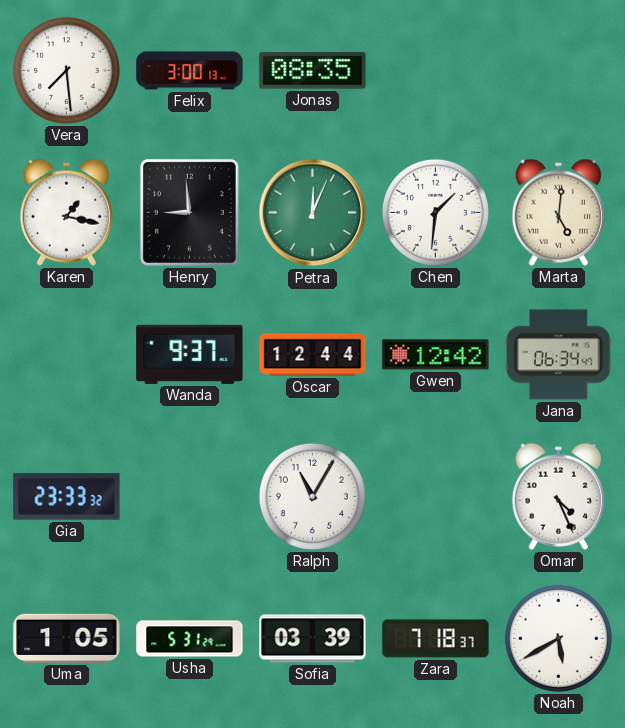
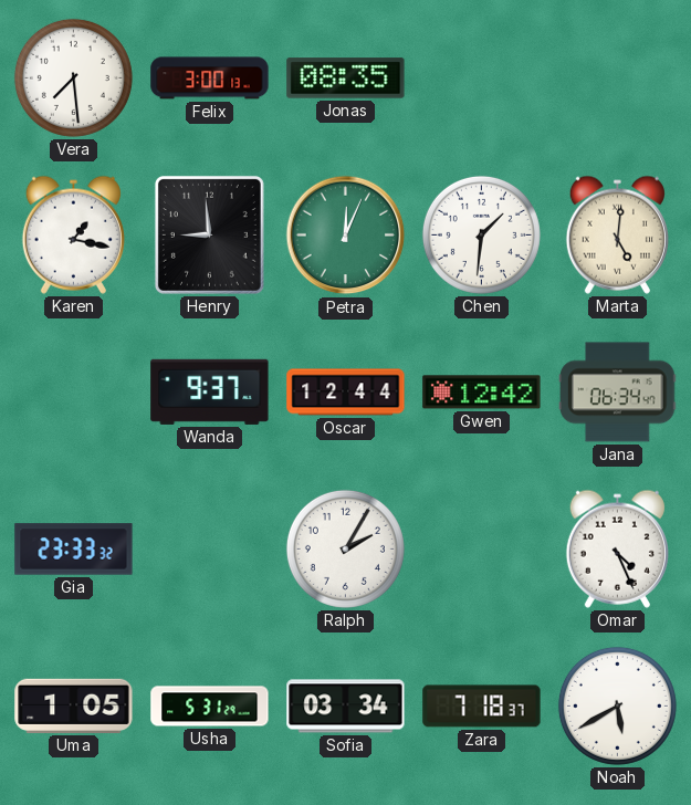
Ralph: 11:05 -> 2:05 (345, 548)
Sofia: 03:39 -> 03:34 (346, 707)
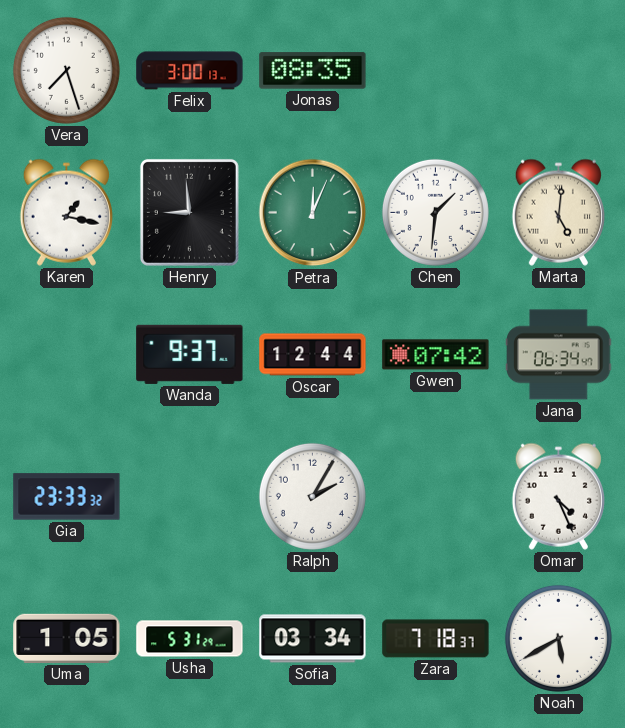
Vera: 7:29 -> 7:27 (66, 70)
Gwen: 12:42 -> 07:42 (436, 355)
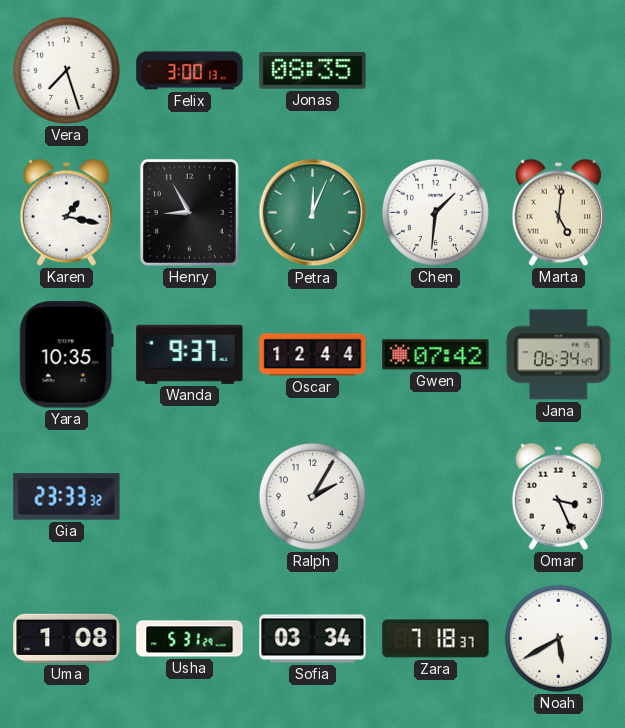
Henry: 8:59 -> 8:55 (189, 212)
Yara: none -> 10:35 (66, 355)
Omar: 4:26 -> 3:26 (558, 496)
Uma: 1:05 -> 1:08 (67, 638)
